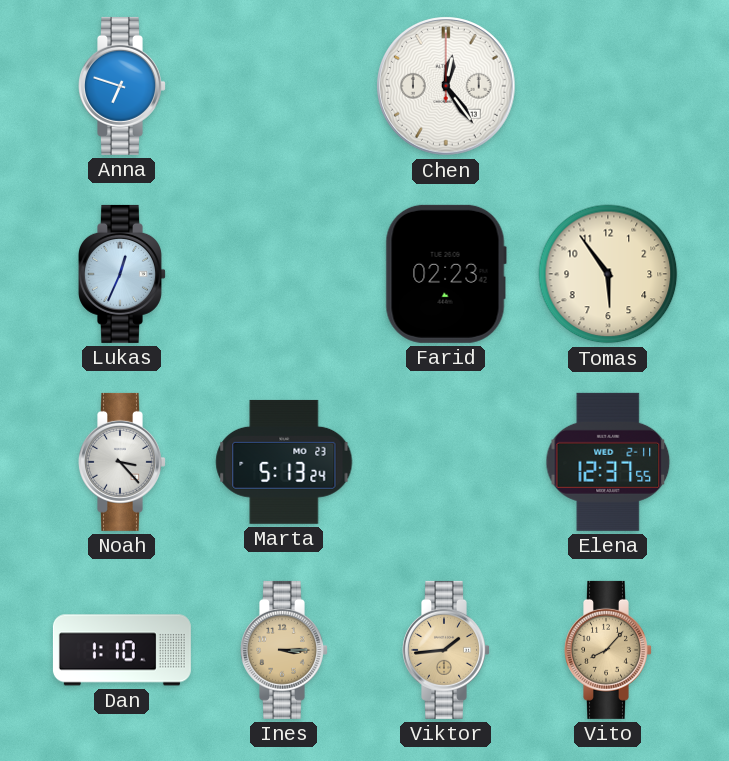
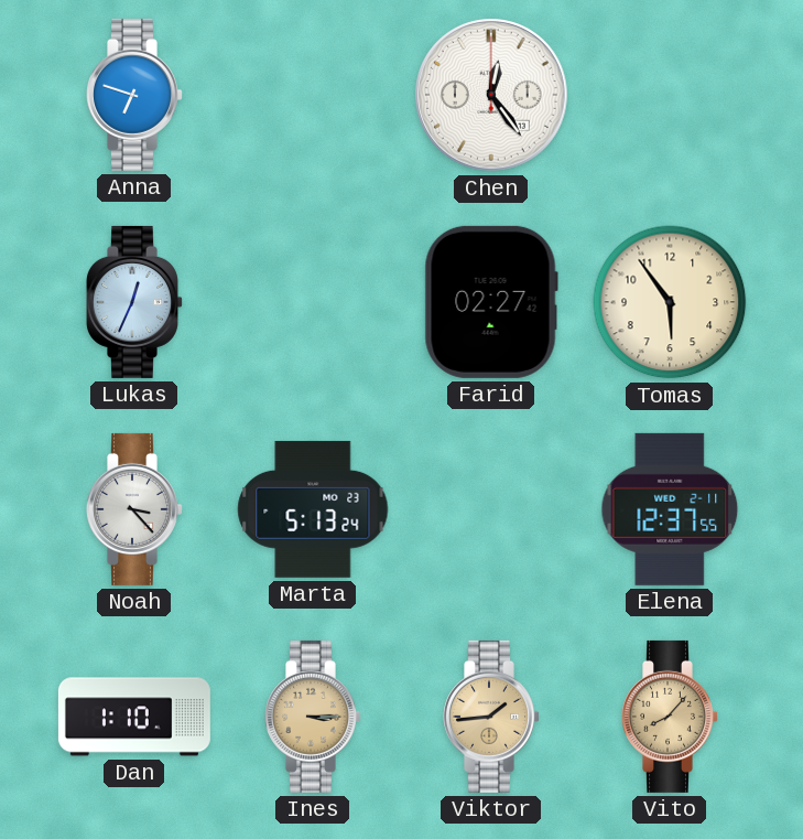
Farid: 02:23 -> 02:27 (491, 302)
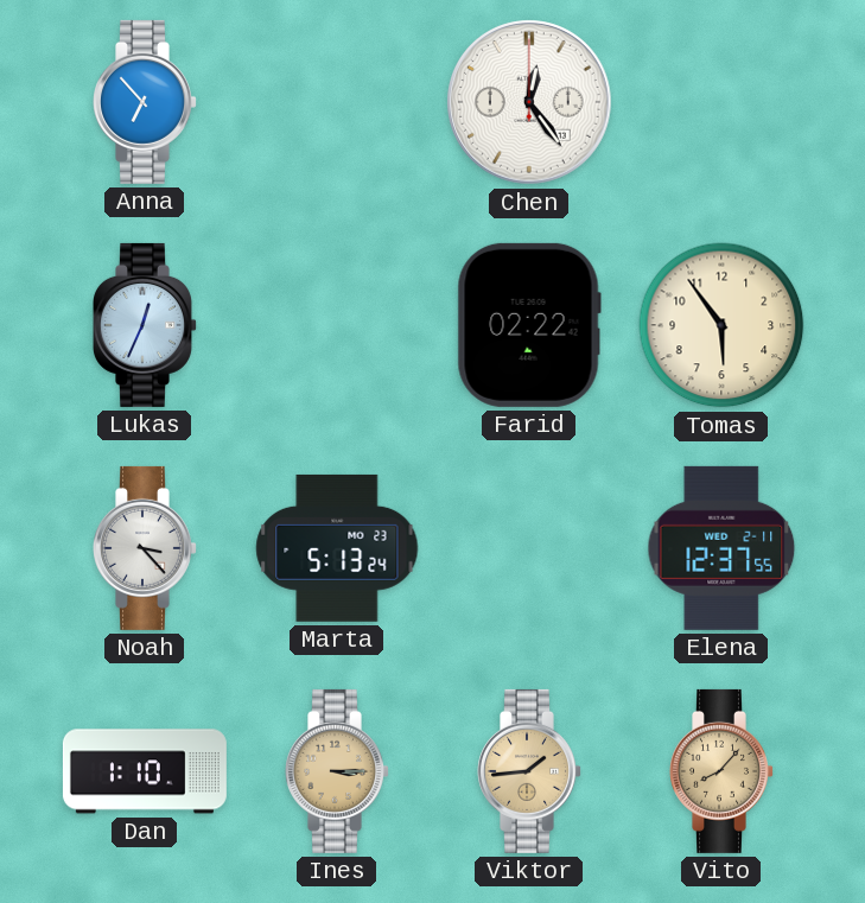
Anna: 6:48 -> 6:53 (146, 102)
Farid: 02:27 -> 02:22 (529, 325)
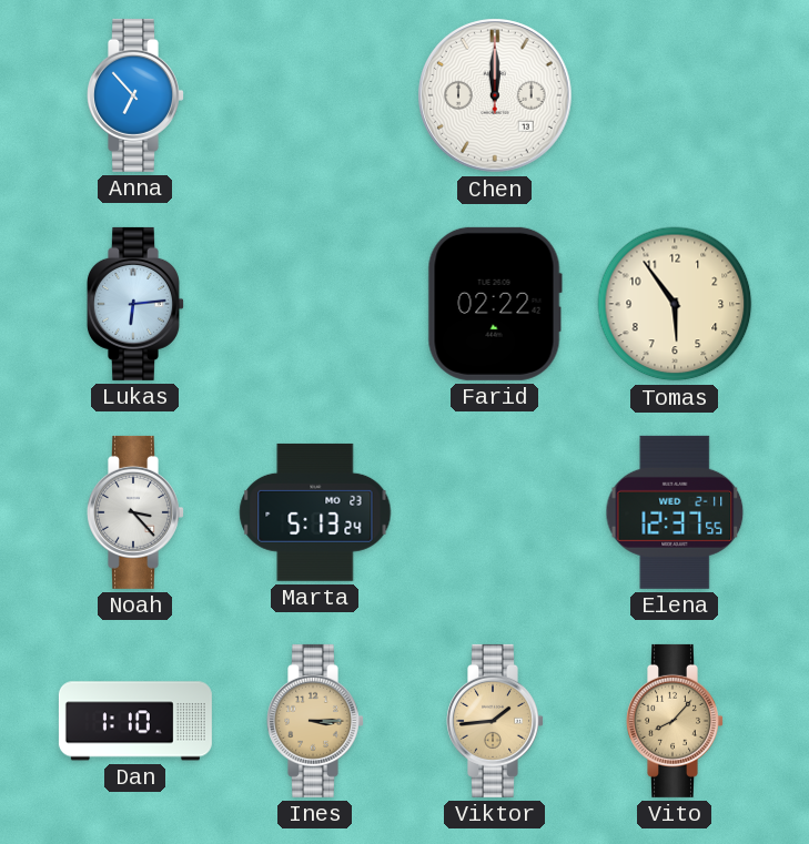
Chen: 12:24 -> 12:00 (495, 95)
Lukas: 12:34 -> 6:14 (136, 304)
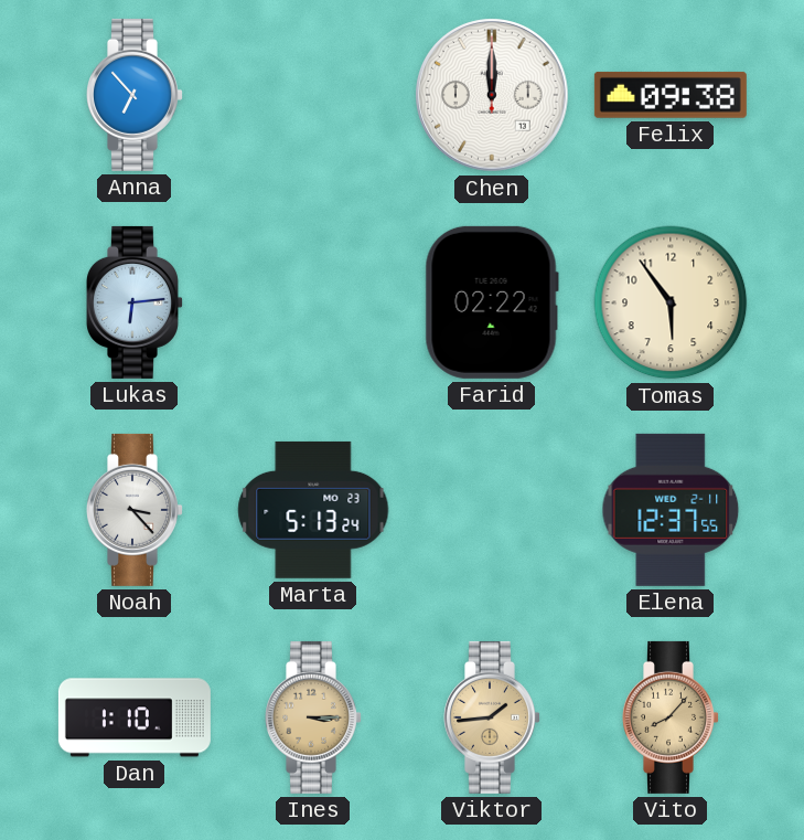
Felix: none -> 09:38 (671, 95)
